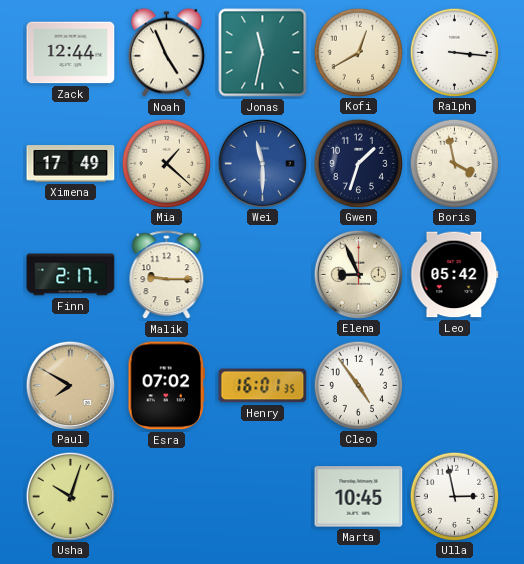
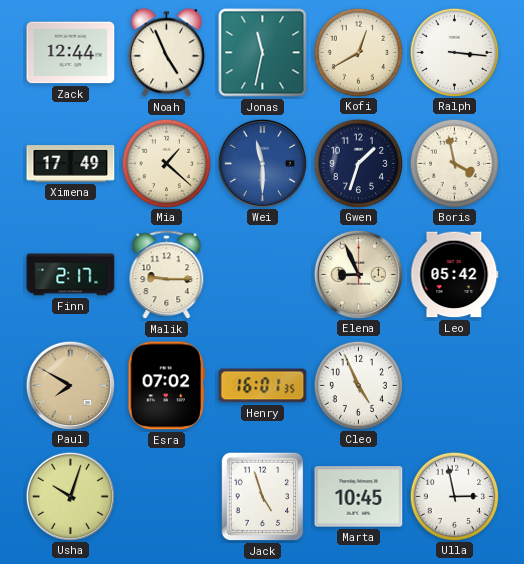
Cleo: 4:54 -> 4:56 (358, 385)
Jack: none -> 4:57 (263, 497)
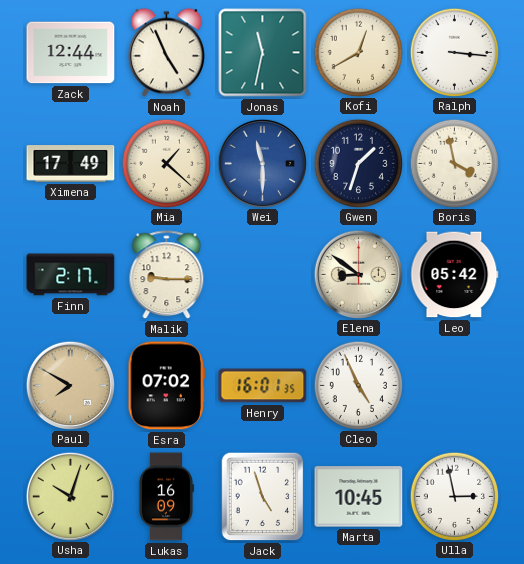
Elena: 8:56 -> 8:51 (358, 274)
Lukas: none -> 16:09 (166, 497)
